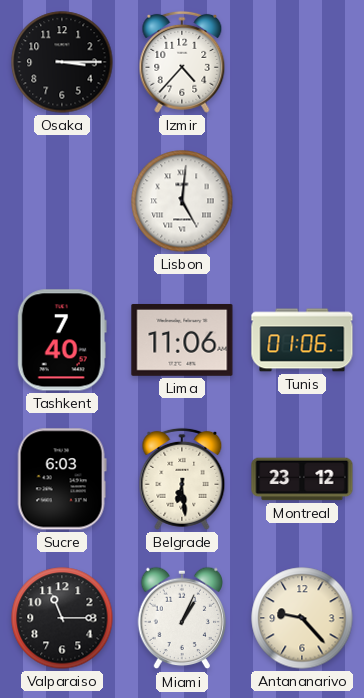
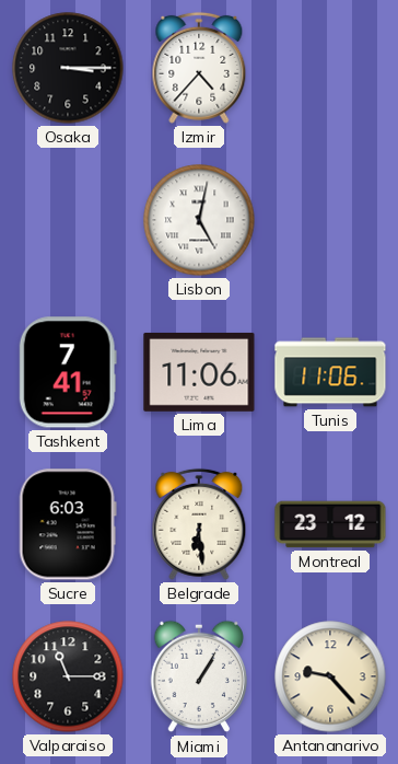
Lisbon: 5:01 -> 5:02 (199, 220)
Tashkent: 7:40 -> 7:41 (68, 372)
Tunis: 01:06 -> 11:06 (330, 372)
Miami: 1:04 -> 1:05 (199, 676)
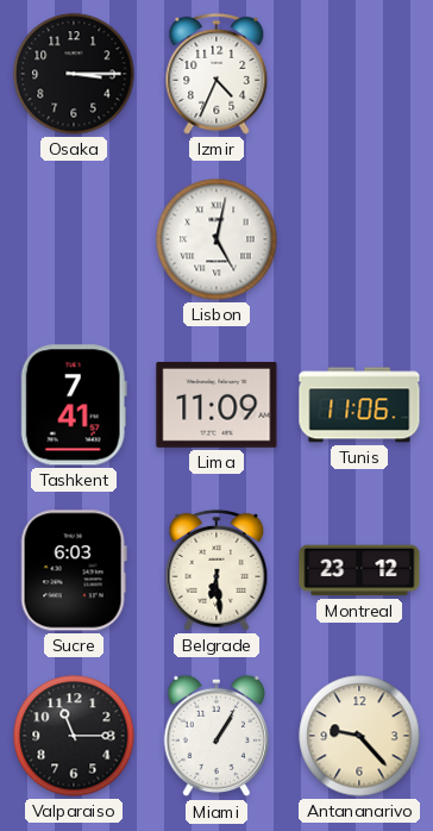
Izmir: 4:37 -> 4:34 (216, 74)
Lima: 11:06 -> 11:09 (216, 405)
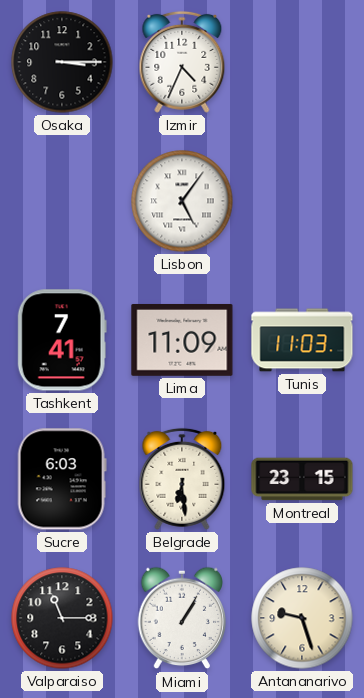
Lisbon: 5:02 -> 5:06 (182, 201)
Tunis: 11:06 -> 11:03 (302, 340)
Montreal: 23:12 -> 23:15 (302, 479)
Antananarivo: 9:23 -> 9:27 (302, 618)
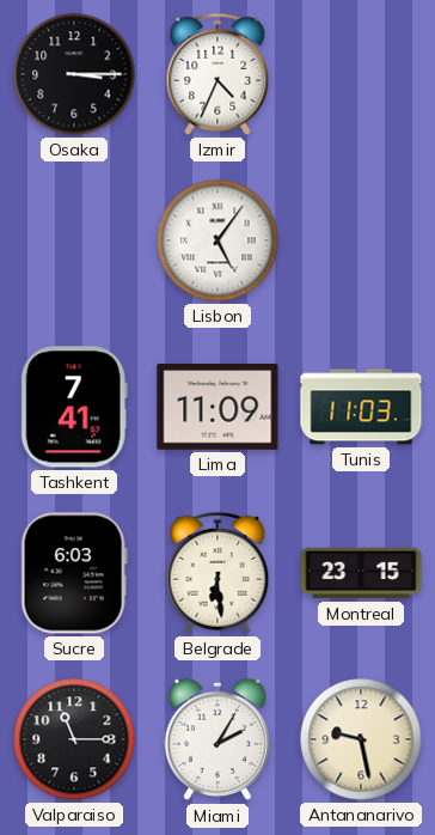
Miami: 1:05 -> 2:05 (217, 739)
Antananarivo: 9:27 -> 9:28 (361, 739)
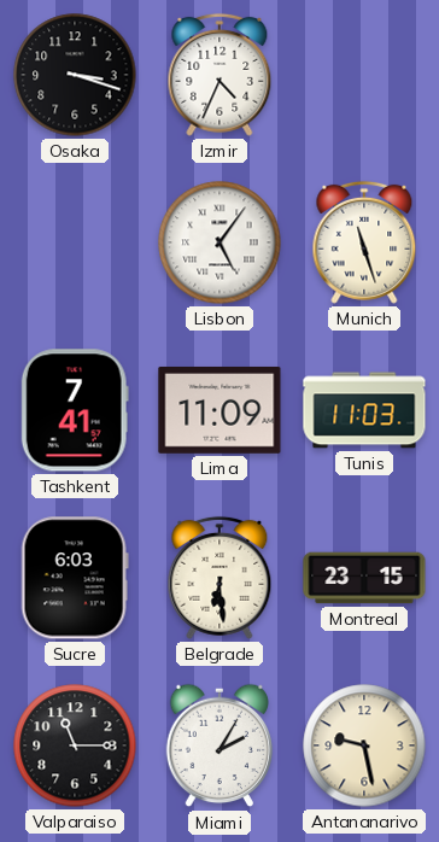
Osaka: 3:15 -> 3:18 (75, 75)
Munich: none -> 11:27 (364, 242)
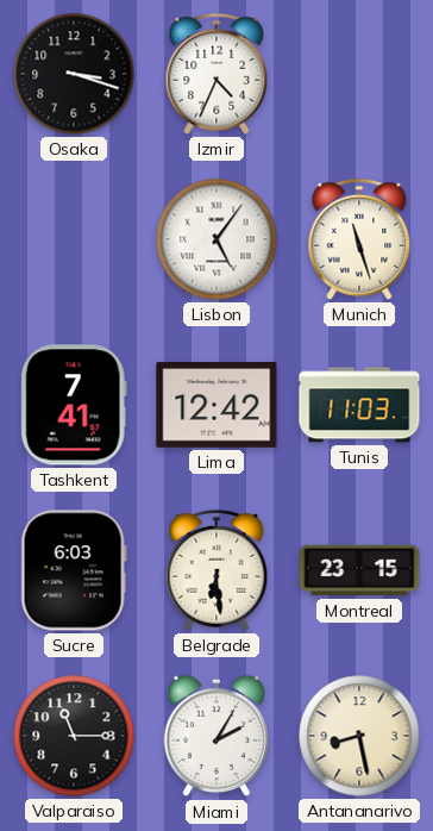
Lima: 11:09 -> 12:42 (216, 405)
Antananarivo: 9:28 -> 8:28 (359, 736)
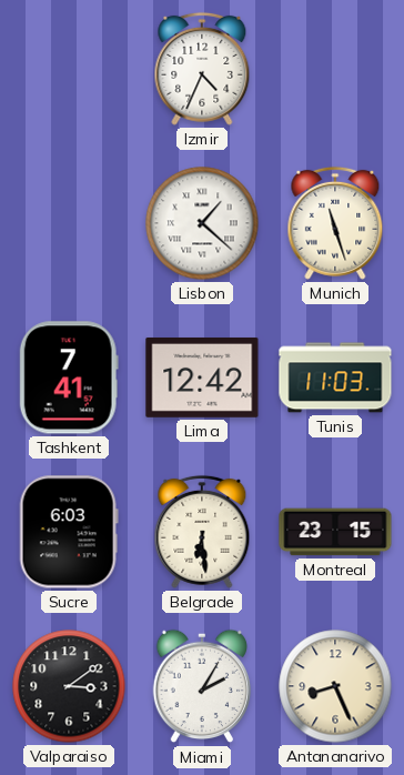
Osaka: 3:18 -> none (74, 74)
Lisbon: 5:06 -> 1:22 (202, 223)
Valparaiso: 11:15 -> 3:09 (69, 686)
Antananarivo: 8:28 -> 8:26 (335, 686)
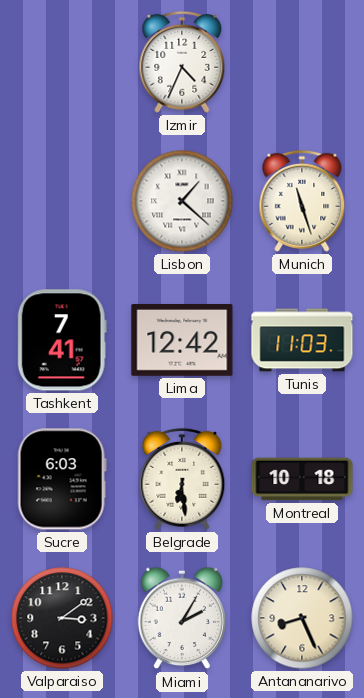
Montreal: 23:15 -> 10:18 (302, 479)
